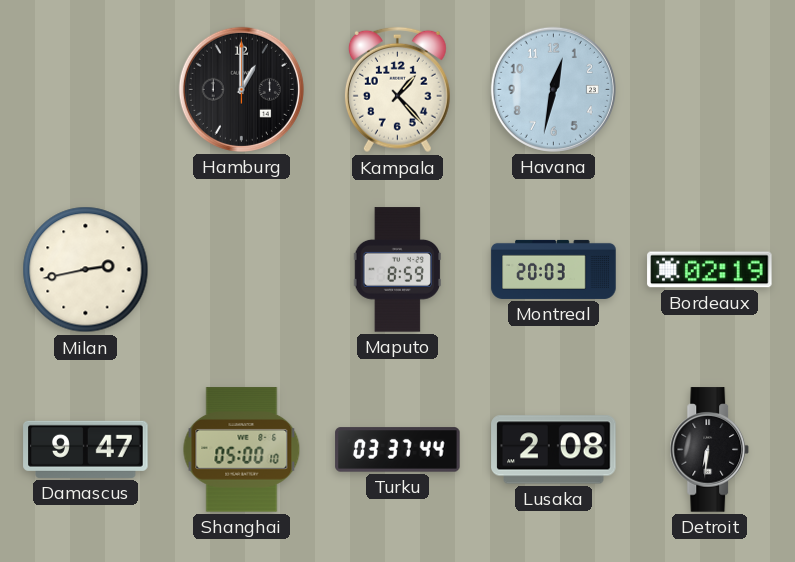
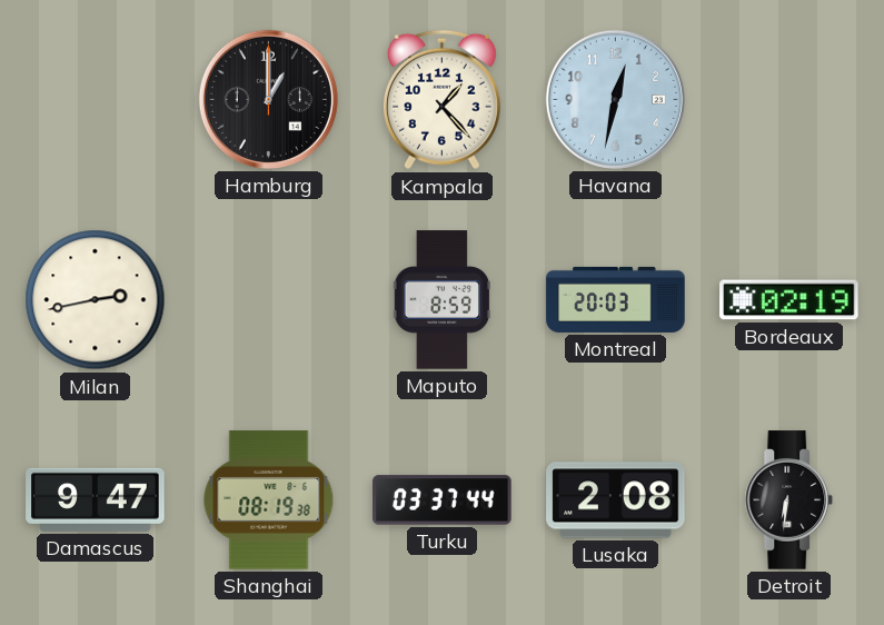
Shanghai: 05:00 -> 08:19 (269, 500)
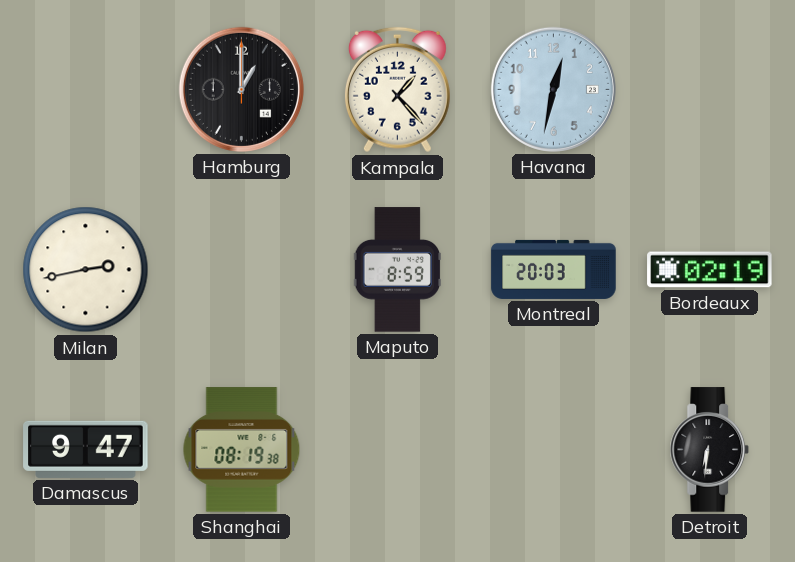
Turku: 03:37 -> none (443, 500)
Lusaka: 2:08 -> none (616, 500)
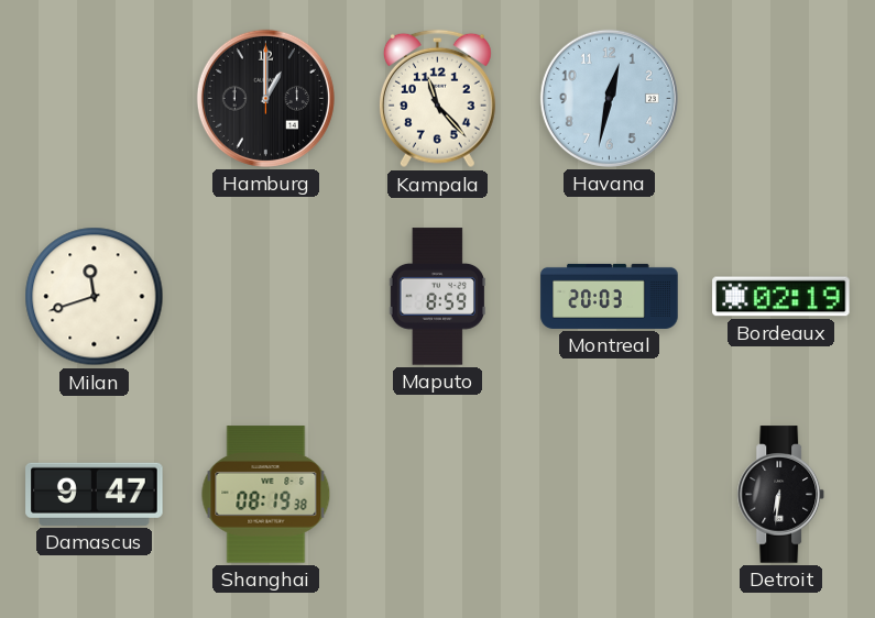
Kampala: 1:23 -> 11:23 (437, 99)
Milan: 2:43 -> 11:42 (95, 297)
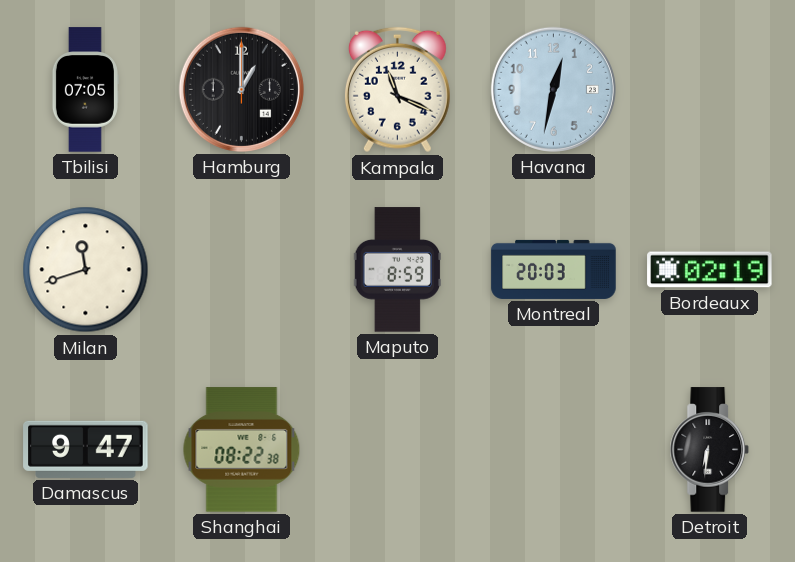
Tbilisi: none -> 07:05 (85, 90)
Kampala: 11:23 -> 11:19 (397, 90)
Shanghai: 08:19 -> 08:22 (242, 450)
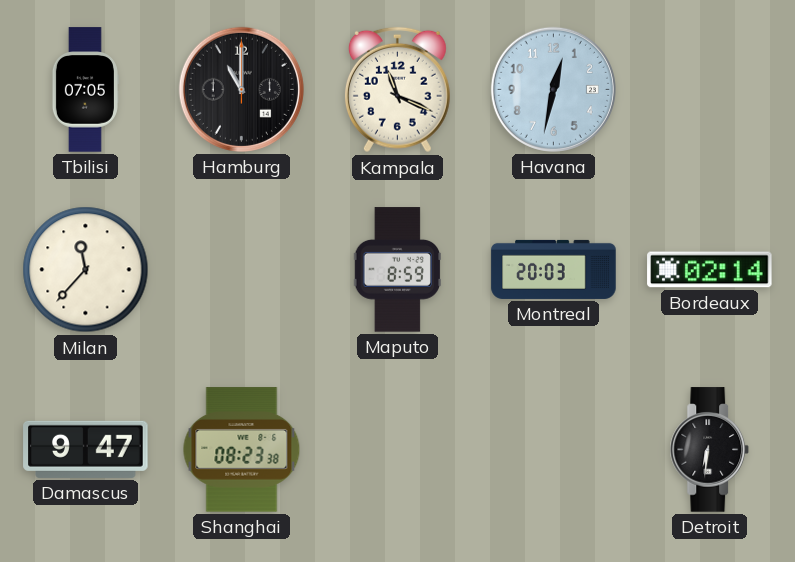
Hamburg: 1:00 -> 11:00 (241, 89)
Milan: 11:42 -> 11:37 (86, 270)
Bordeaux: 02:19 -> 02:14 (710, 270)
Shanghai: 08:22 -> 08:23 (242, 450)
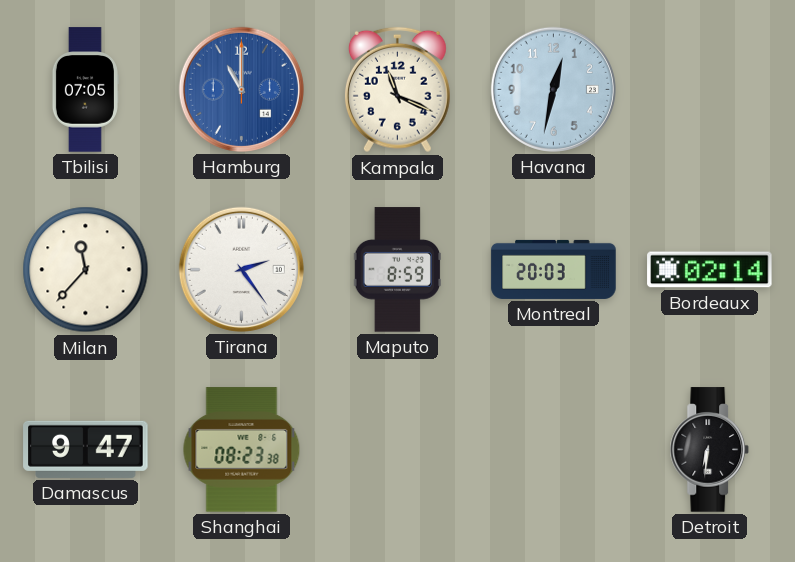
Hamburg dial: black -> blue (241, 89)
Tirana: none -> 2:24 (241, 269)
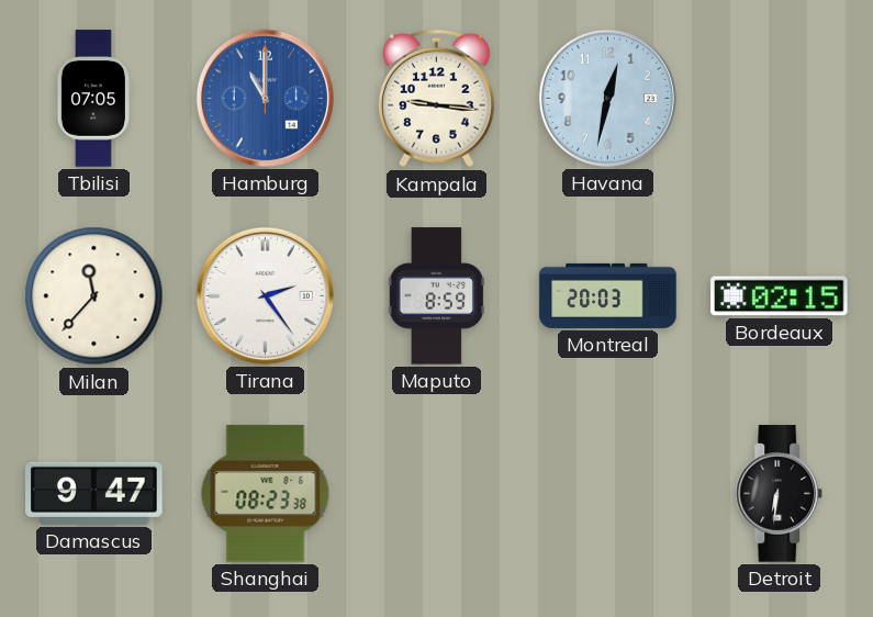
Kampala: 11:19 -> 9:16 (436, 99)
Bordeaux: 02:14 -> 02:15 (780, 296)
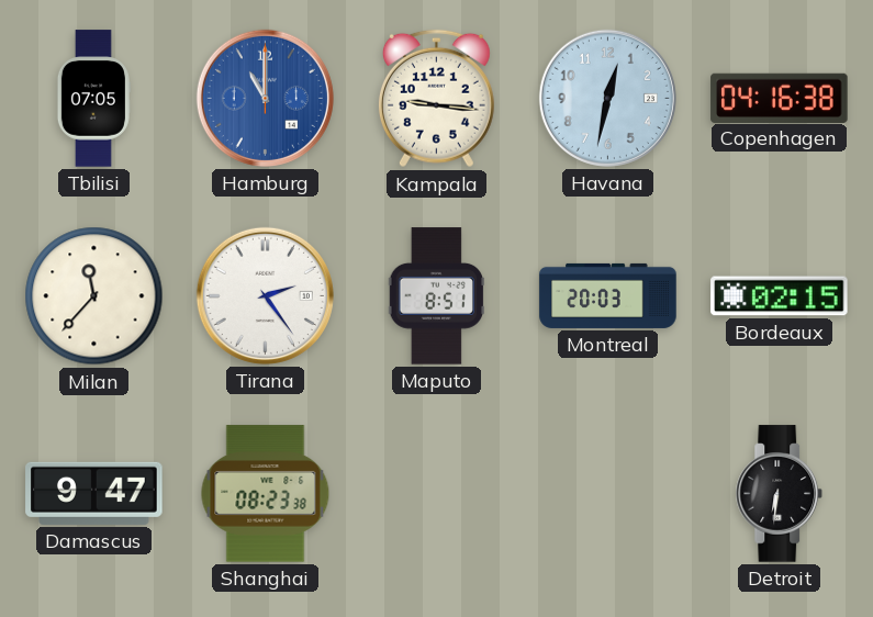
Copenhagen: none -> 04:16 (780, 98)
Maputo: 8:59 -> 8:51 (436, 296)
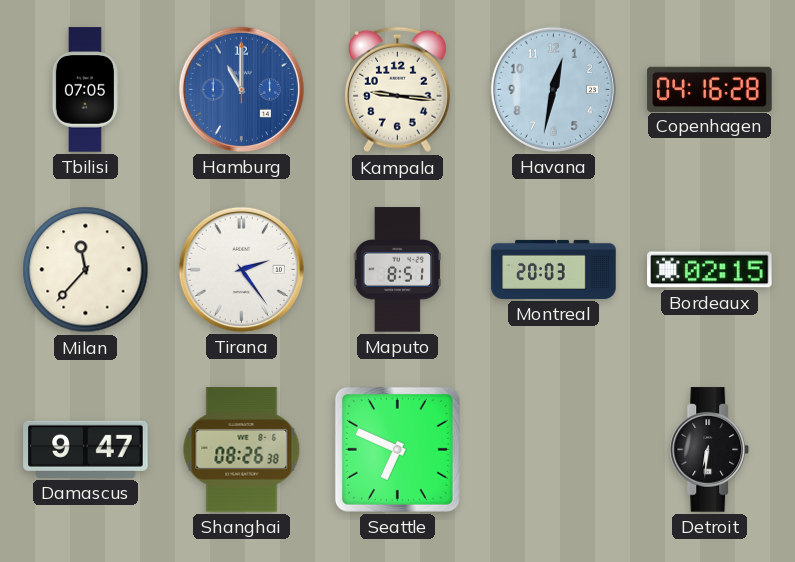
Copenhagen: 04:16:38 -> 04:16:28 (710, 89)
Shanghai: 08:23 -> 08:26 (242, 450)
Seattle: none -> 6:49 (397, 449)
